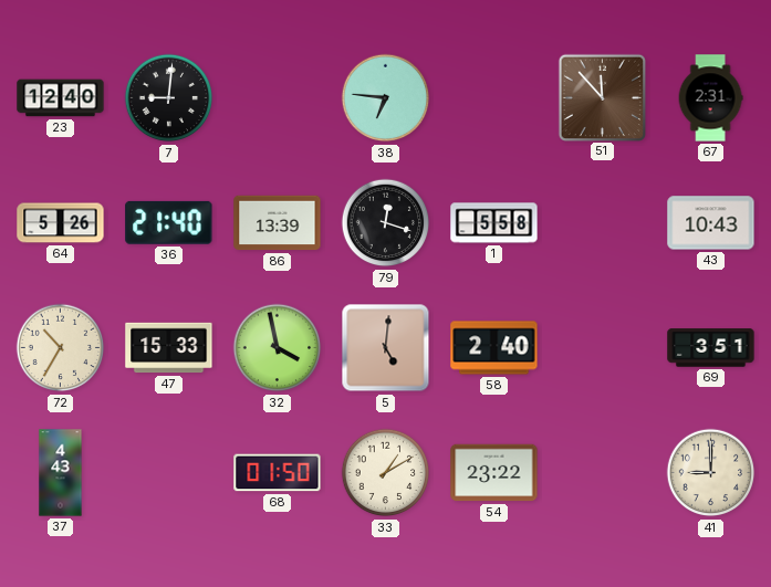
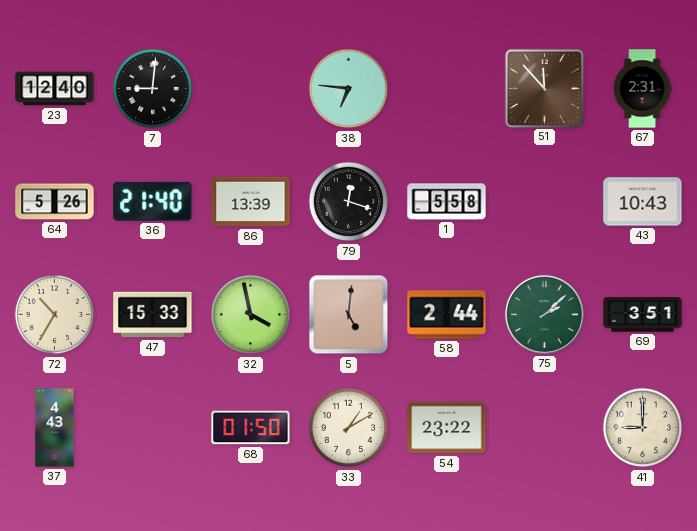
58: 2:40 -> 2:44 (447, 315)
75: none -> 2:08 (544, 314)
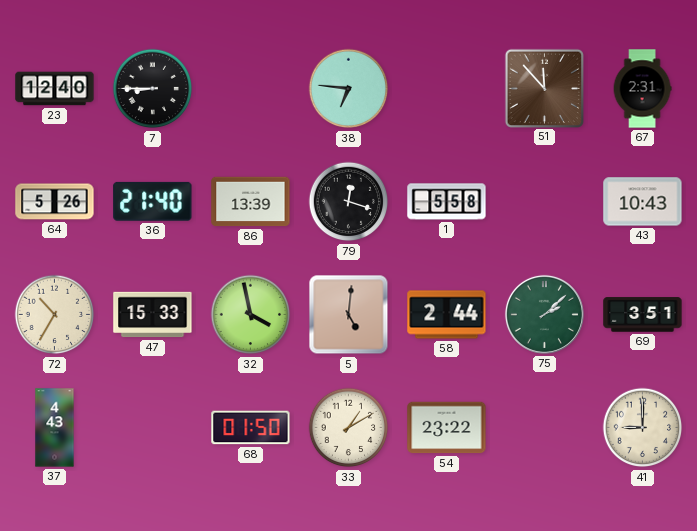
7: 9:01 -> 8:45 (153, 89)
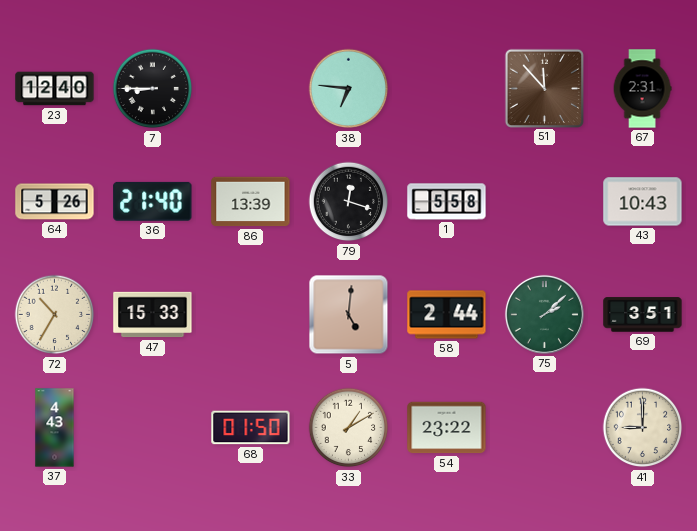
32: 3:58 -> none (251, 315)
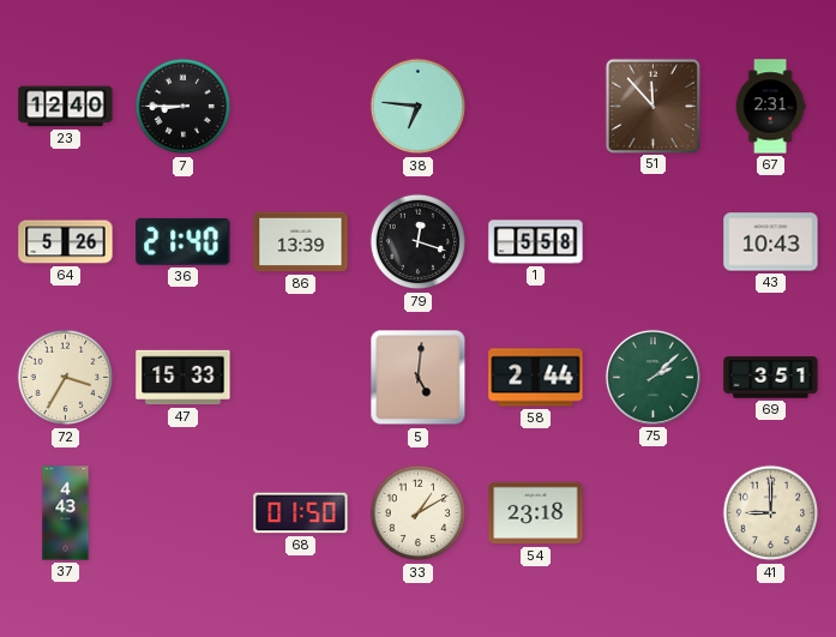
72: 10:35 -> 3:35 (66, 378)
54: 23:22 -> 23:18 (536, 513)
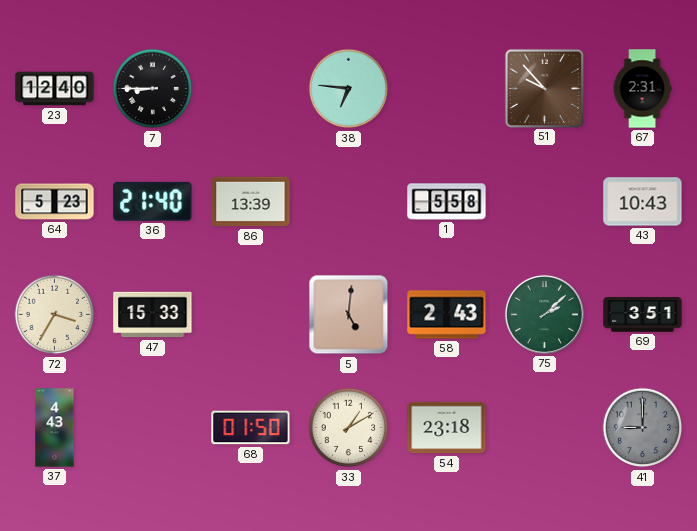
51: 11:53 -> 9:53 (544, 88)
64: 5:26 -> 5:23 (55, 202)
79: 12:18 -> none (419, 242)
58: 2:44 -> 2:43 (447, 315)
41 dial: cream -> grey (643, 428)
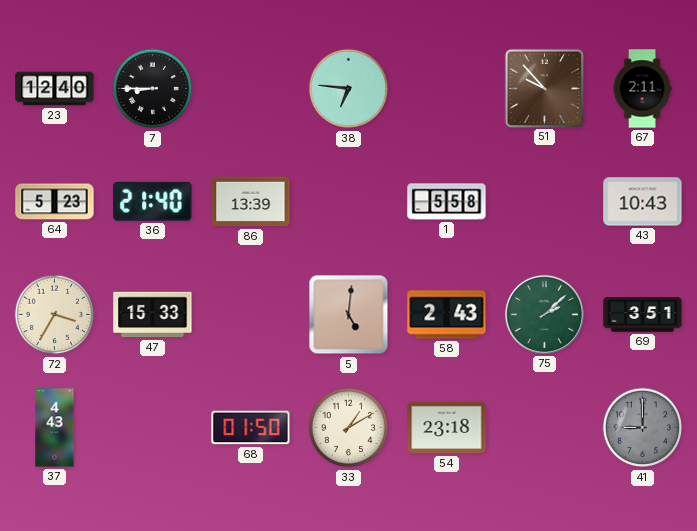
67: 2:31 -> 2:11 (642, 89)
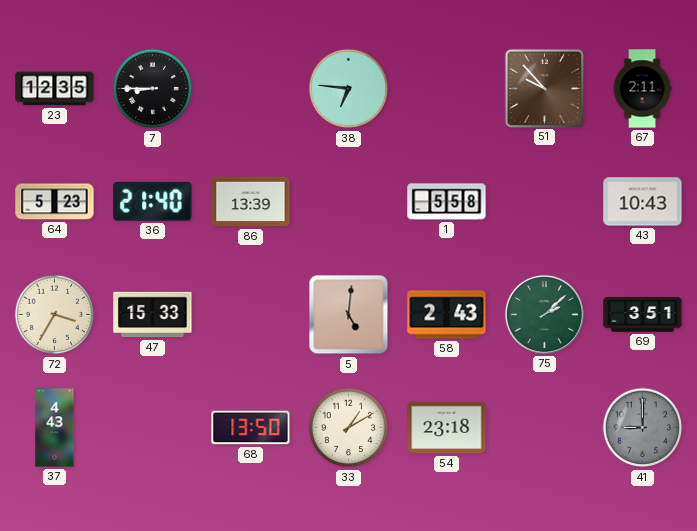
23: 12:40 -> 12:35 (55, 89)
68: 01:50 -> 13:50 (251, 428)
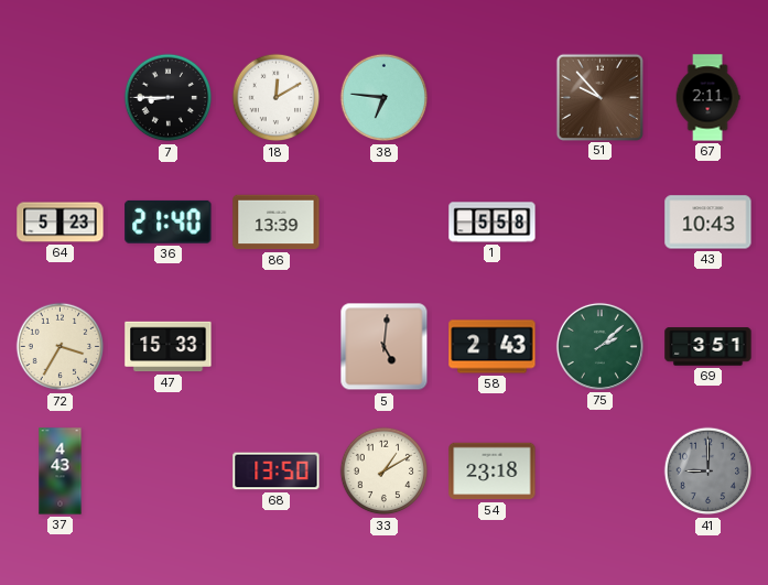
23: 12:35 -> none (55, 89)
18: none -> 12:10 (277, 98)
